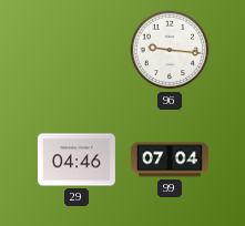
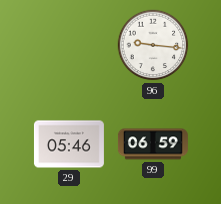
29: 04:46 -> 05:46 (69, 144)
99: 07:04 -> 06:59 (153, 144)
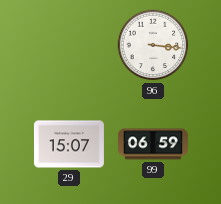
96: 9:16 -> 3:16 (153, 45)
29: 05:46 -> 15:07 (69, 144)
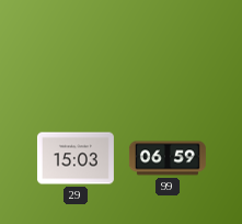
96: 3:16 -> none (153, 45)
29: 15:07 -> 15:03 (76, 158)
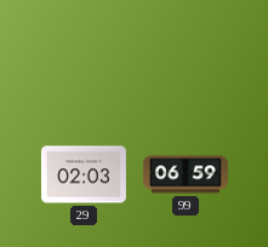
29: 15:03 -> 02:03 (84, 174)
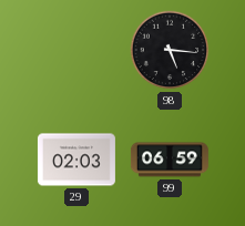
98: none -> 5:16 (170, 50)
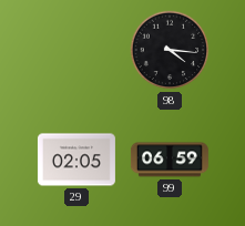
98: 5:16 -> 4:16 (170, 50)
29: 02:03 -> 02:05 (76, 160)
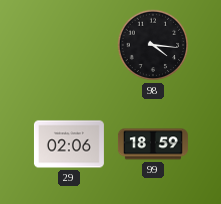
29: 02:05 -> 02:06 (69, 144)
99: 06:59 -> 18:59 (153, 144)
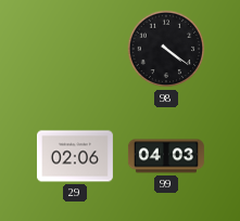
98: 4:16 -> 4:21 (166, 49)
99: 18:59 -> 04:03 (166, 156)
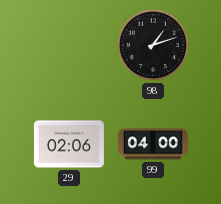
98: 4:21 -> 1:12 (153, 45)
99: 04:03 -> 04:00 (153, 144)
